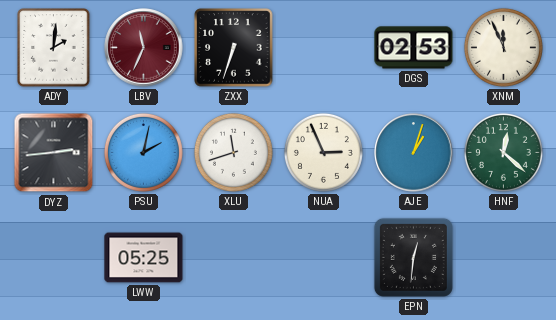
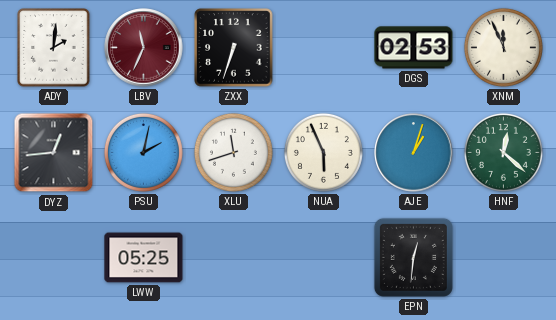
DYZ: 2:44 -> 12:44 (54, 153)
NUA: 2:56 -> 5:56 (323, 152)
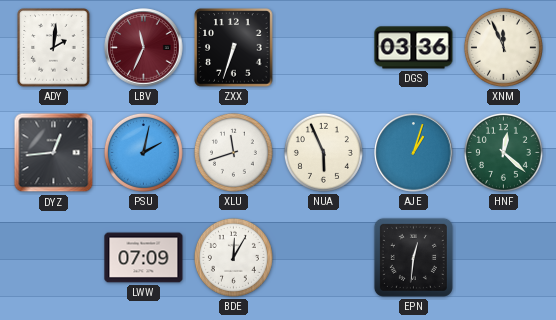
DGS: 02:53 -> 03:36 (414, 48)
LWW: 05:25 -> 07:09 (144, 258)
BDE: none -> 12:05 (233, 257)
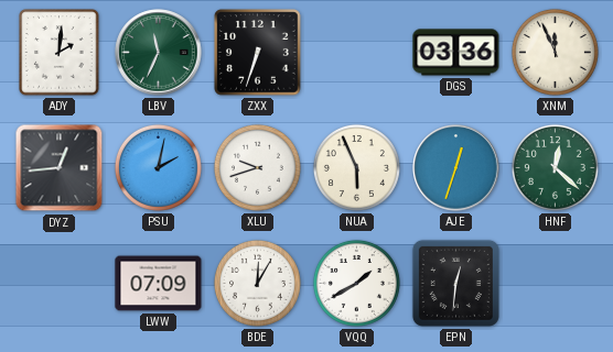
LBV dial: burgundy -> green (159, 53)
XLU: 11:42 -> 9:42 (257, 167)
AJE: 1:03 -> 12:33 (456, 168)
VQQ: none -> 1:40 (356, 283)
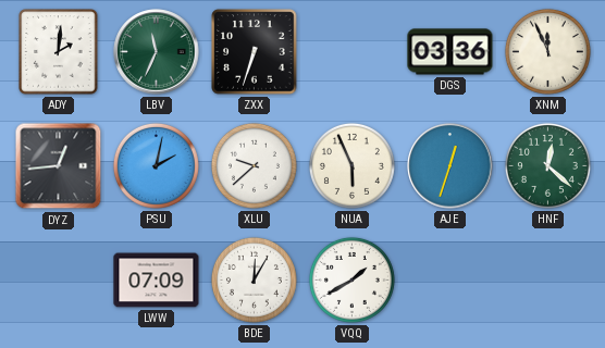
XLU: 9:42 -> 9:38 (254, 165)
EPN: 12:31 -> none (455, 283)
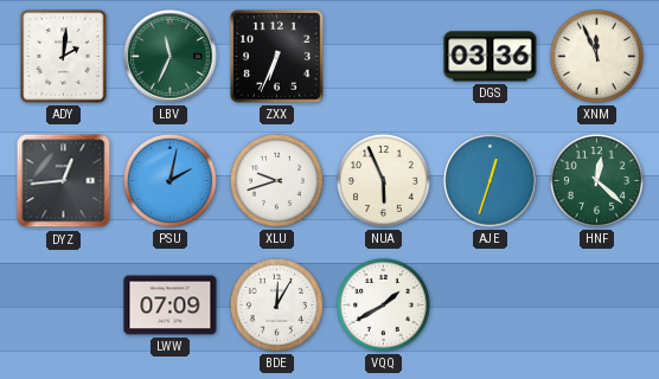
ZXX: 6:33 -> 6:34 (277, 57)
XLU: 9:38 -> 9:42 (276, 180)
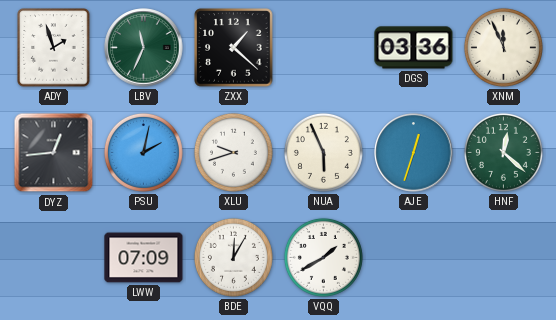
ADY: 2:01 -> 1:57 (54, 48)
ZXX: 6:34 -> 1:22 (234, 48)
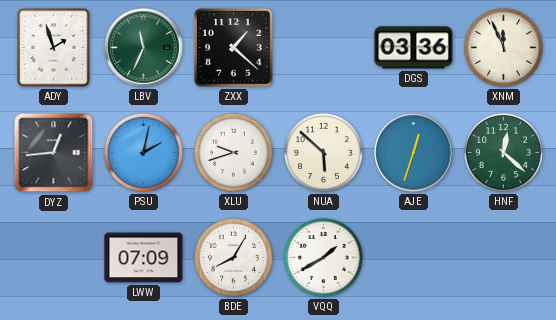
NUA: 5:56 -> 5:52 (323, 152)
BDE: 12:05 -> 8:05 (233, 257)
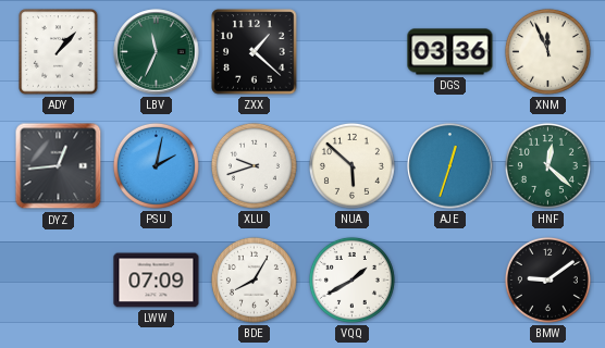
ADY: 1:57 -> 1:07 (59, 52)
BMW: none -> 9:09 (547, 279)
